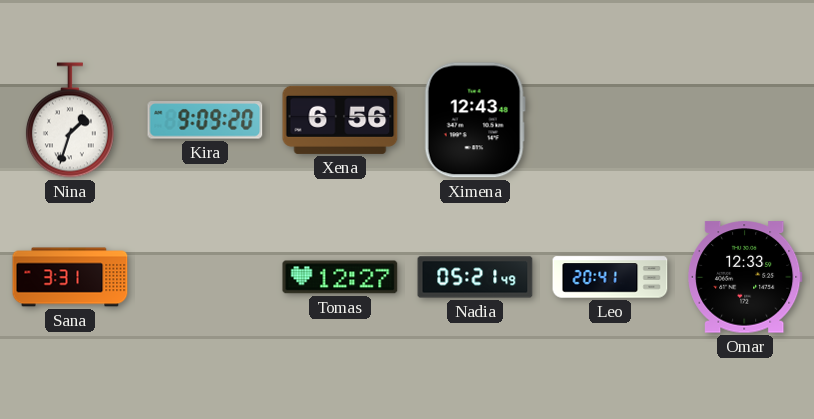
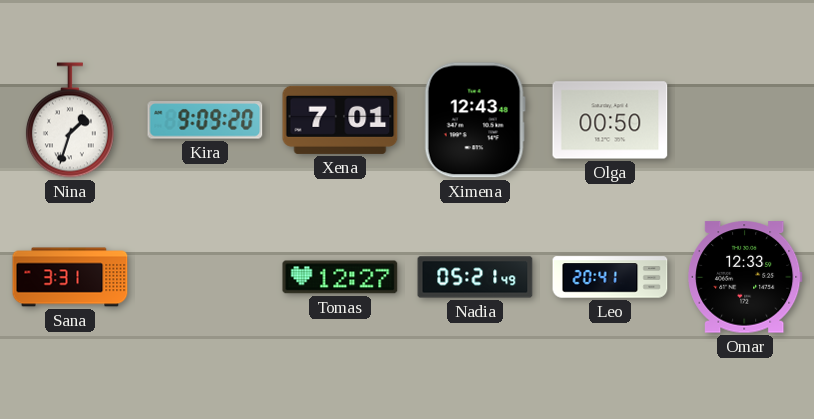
Xena: 6:56 -> 7:01 (340, 120)
Olga: none -> 00:50 (610, 120)
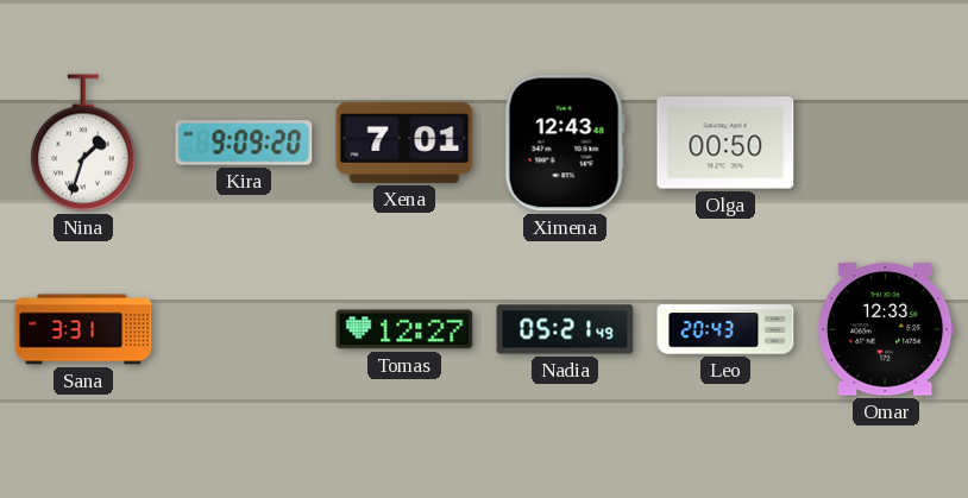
Leo: 20:41 -> 20:43 (725, 329)
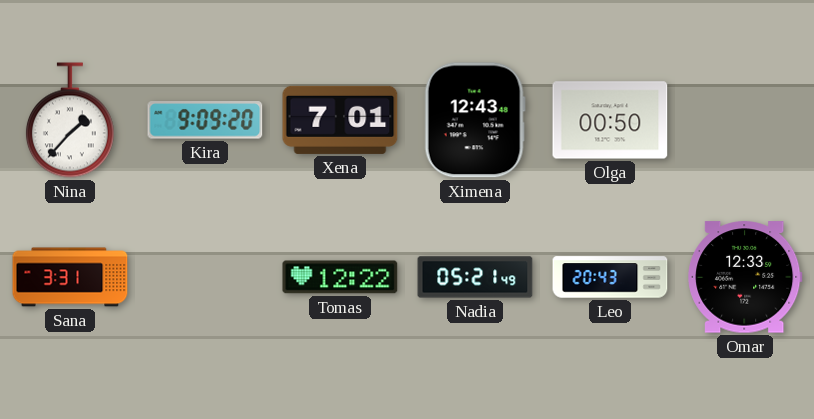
Nina: 1:33 -> 1:37 (70, 120)
Tomas: 12:27 -> 12:22 (340, 277)
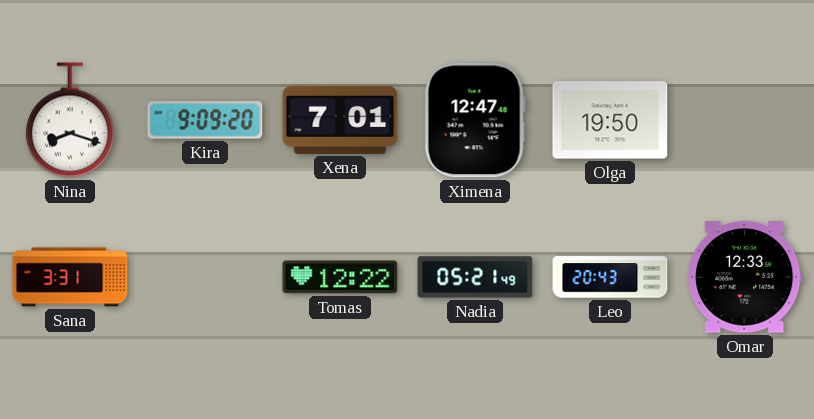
Nina: 1:37 -> 8:18 (70, 120)
Ximena: 12:43 -> 12:47 (475, 120)
Olga: 00:50 -> 19:50 (610, 120)
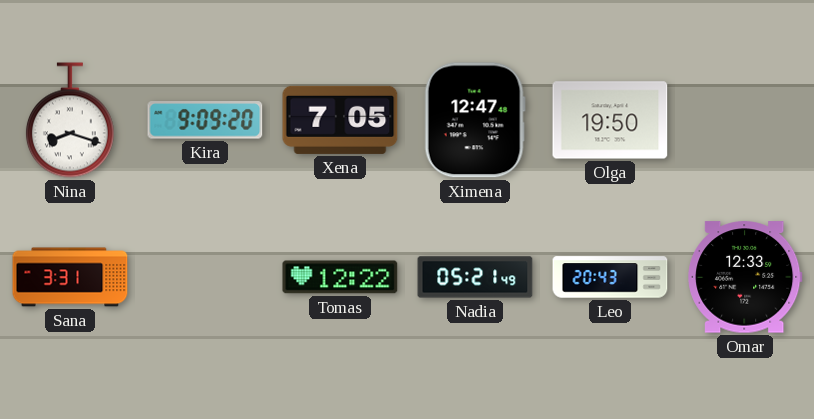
Xena: 7:01 -> 7:05 (340, 120)
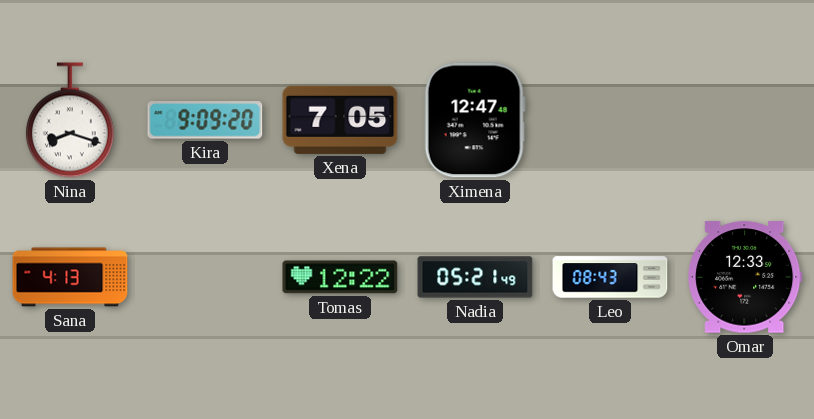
Olga: 19:50 -> none (610, 120)
Sana: 3:31 -> 4:13 (70, 277)
Leo: 20:43 -> 08:43 (610, 277)
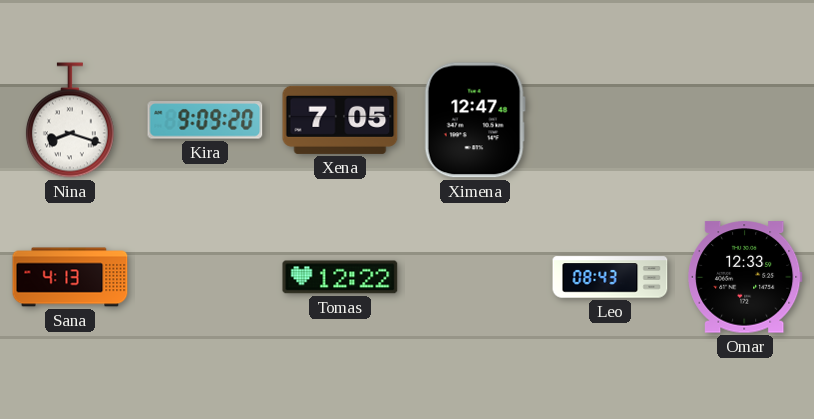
Nadia: 05:21 -> none (475, 277)
